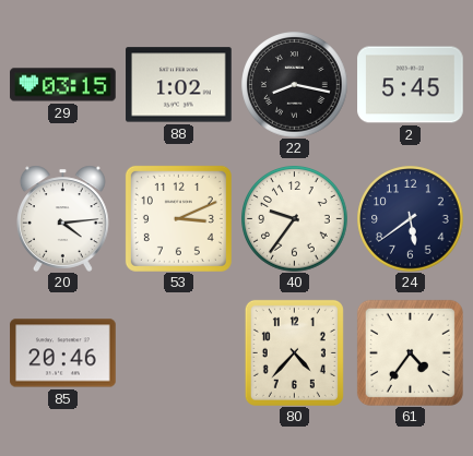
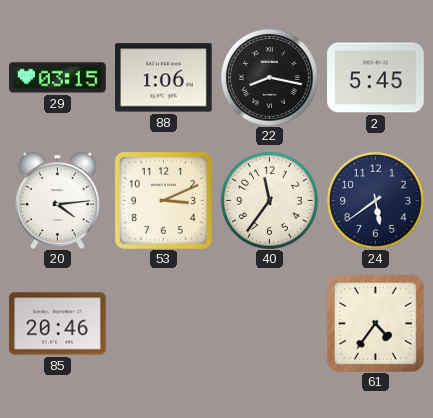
88: 1:02 -> 1:06 (164, 78)
40: 9:36 -> 11:36 (270, 201)
80: 4:37 -> none (294, 352)
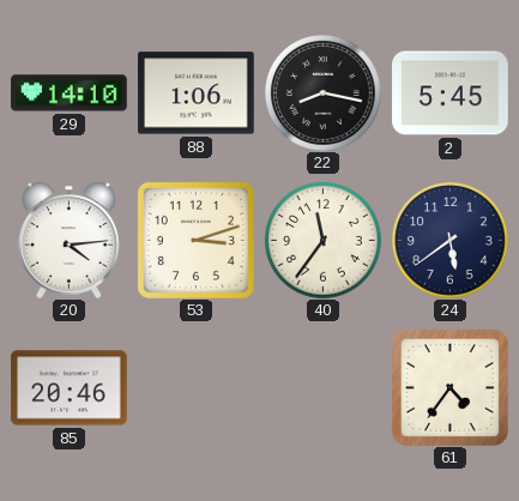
29: 03:15 -> 14:10 (70, 93)
53: 3:11 -> 3:12 (195, 240)
